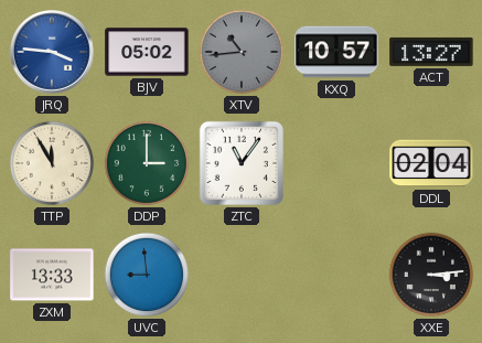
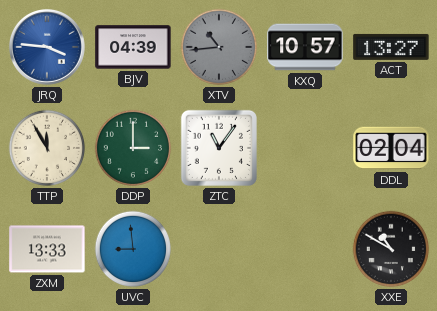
BJV: 05:02 -> 04:39 (133, 47)
XXE: 3:14 -> 10:50 (391, 249)
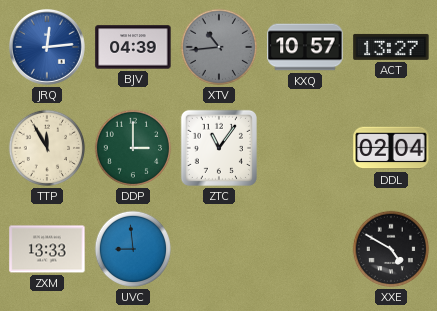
JRQ: 3:46 -> 12:14 (47, 47)
XXE: 10:50 -> 4:50 (391, 249)
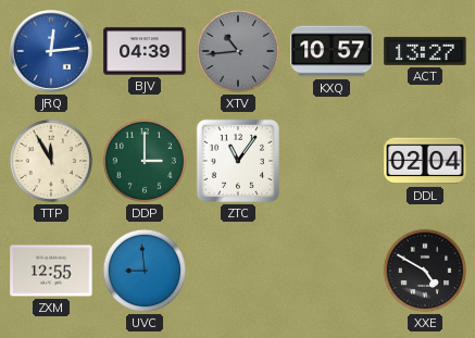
ZXM: 13:33 -> 12:55 (51, 271)
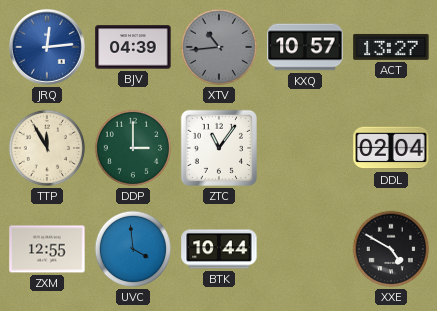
UVC: 8:59 -> 3:59 (133, 249)
BTK: none -> 10:44 (219, 249)
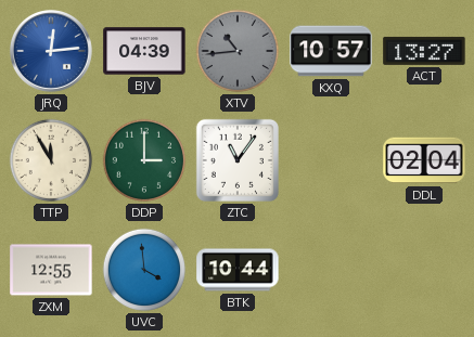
XXE: 4:50 -> none (391, 249)
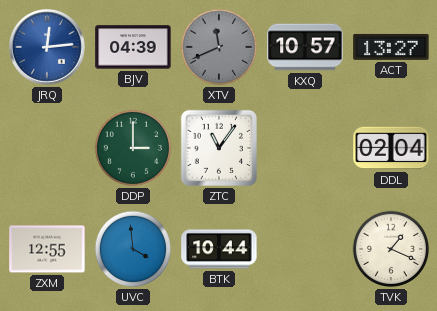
XTV: 10:44 -> 11:41 (219, 47)
TTP: 11:55 -> none (51, 160)
TVK: none -> 1:19 (391, 249)
